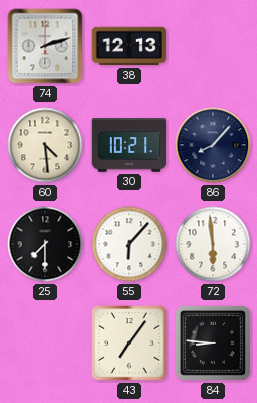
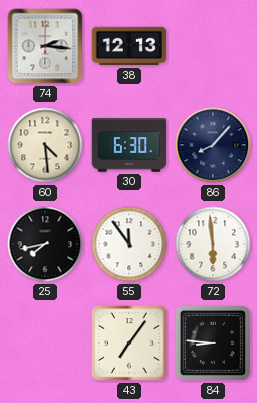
74: 2:12 -> 2:16 (45, 46)
30: 10:21 -> 6:30 (129, 145)
25: 7:30 -> 7:43 (45, 244)
55: 6:07 -> 11:54 (129, 244)
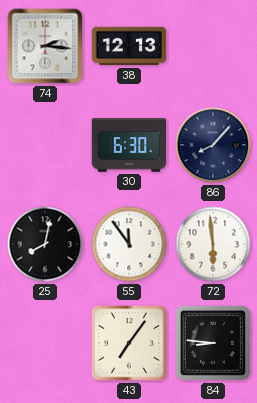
60: 4:29 -> none (45, 145)
25: 7:43 -> 8:02 (45, 244)
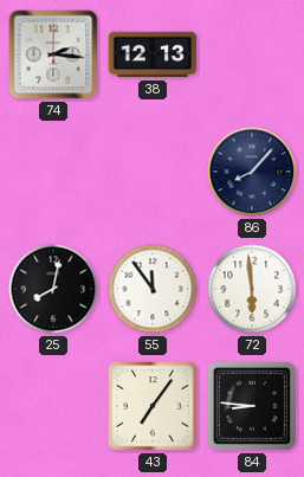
30: 6:30 -> none (129, 145)
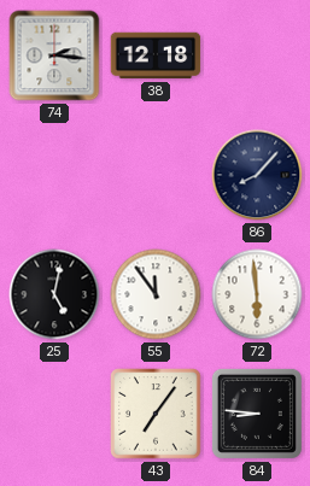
38: 12:13 -> 12:18 (156, 55)
25: 8:02 -> 5:02 (54, 294)
